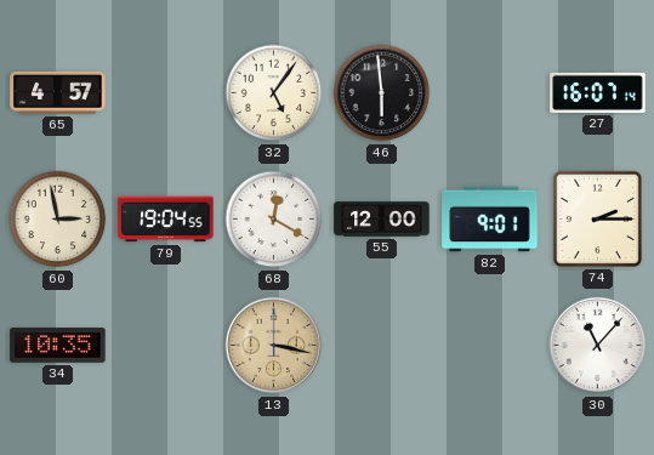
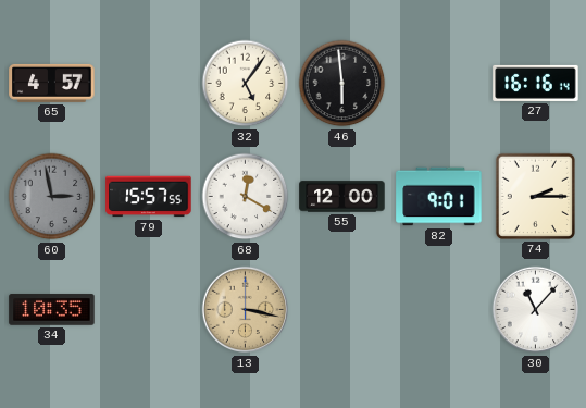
27: 16:07 -> 16:16 (536, 83)
60 dial: cream -> grey (52, 197)
79: 19:04 -> 15:57 (149, 197)
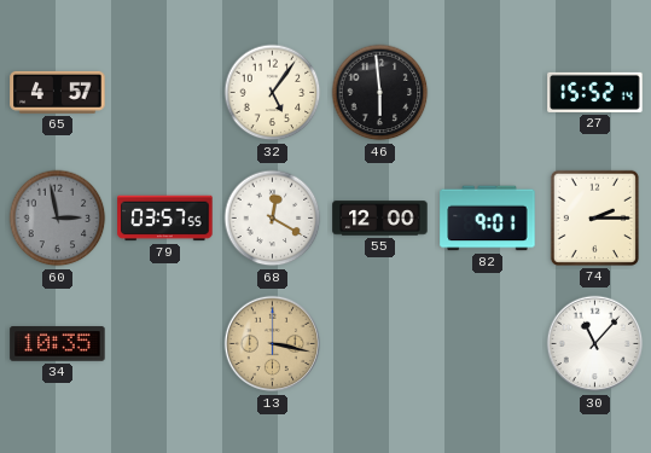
27: 16:16 -> 15:52 (595, 92)
79: 15:57 -> 03:57 (165, 219)
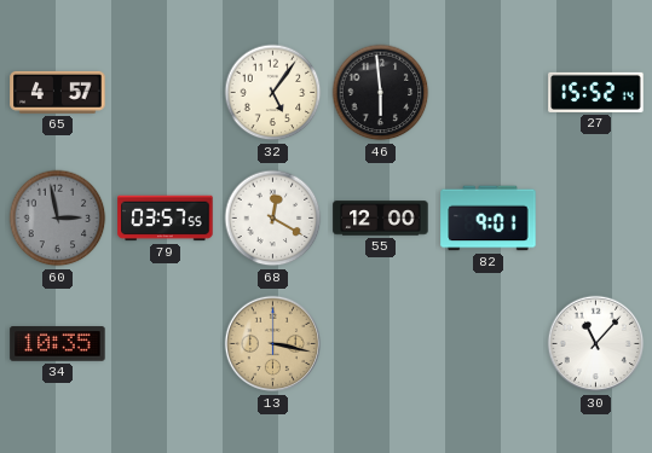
74: 2:15 -> none (594, 217)
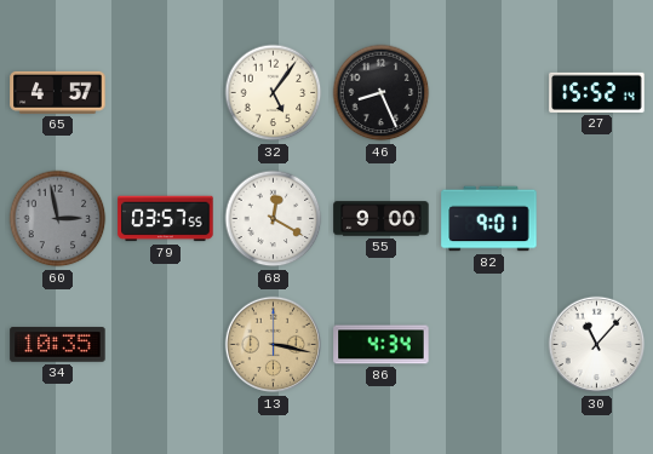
46: 5:59 -> 8:26 (382, 93)
55: 12:00 -> 9:00 (382, 219)
86: none -> 4:34 (382, 345)
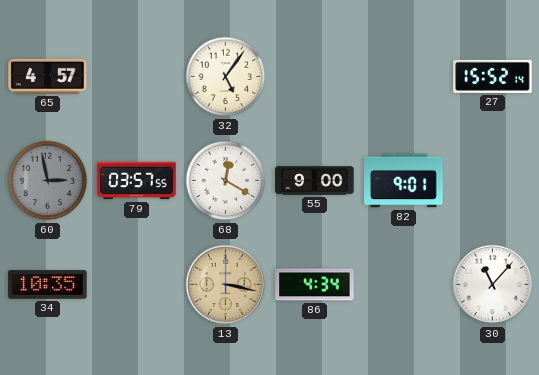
46: 8:26 -> none (382, 93)
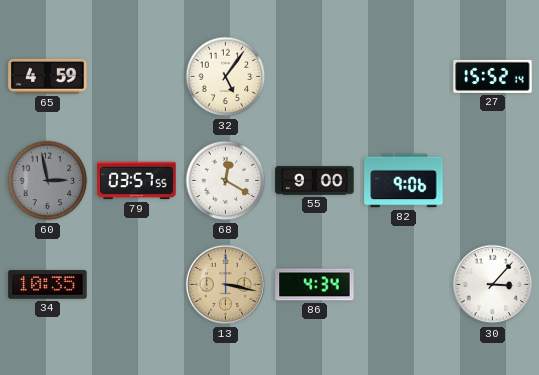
65: 4:57 -> 4:59 (48, 76)
82: 9:01 -> 9:06 (404, 181)
30: 11:07 -> 3:07 (493, 285)
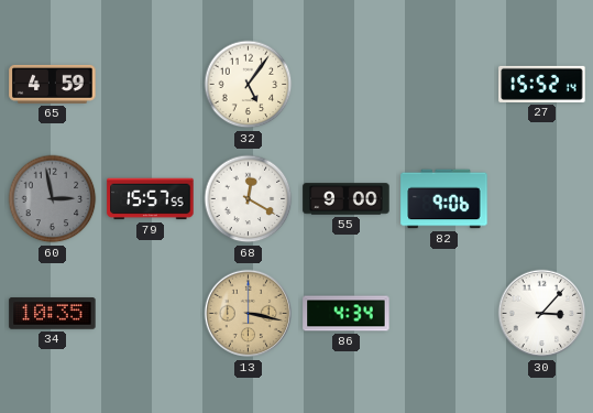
79: 03:57 -> 15:57 (151, 199)
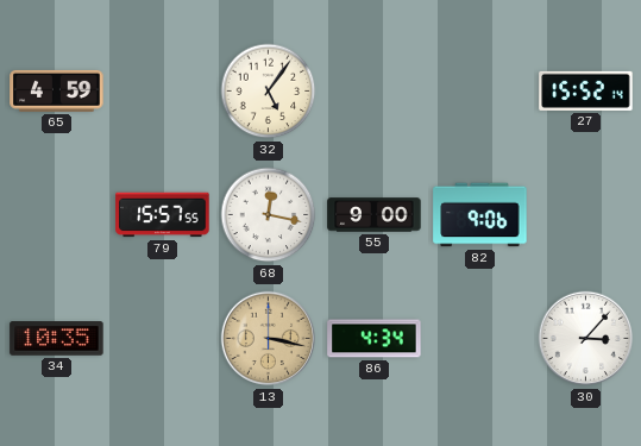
60: 2:58 -> none (53, 199)
68: 12:20 -> 12:17 (269, 215)
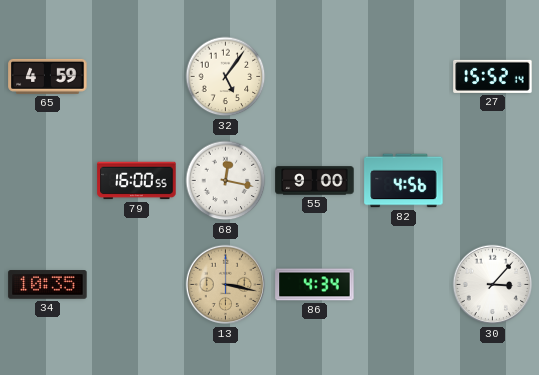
79: 15:57 -> 16:00 (137, 181)
82: 9:06 -> 4:56 (404, 181)
